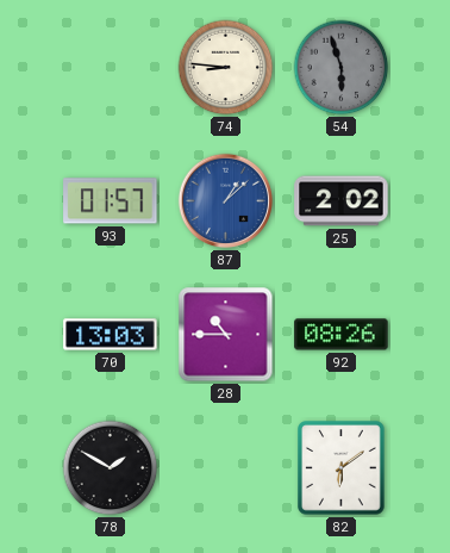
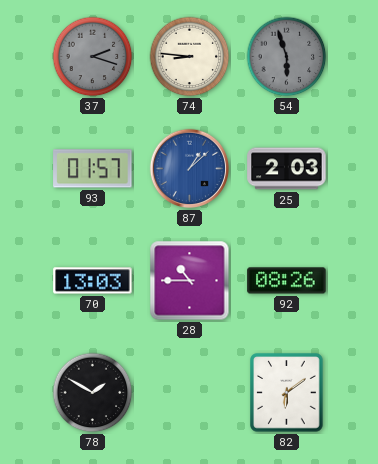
37: none -> 2:18 (93, 57)
25: 2:02 -> 2:03 (287, 169)
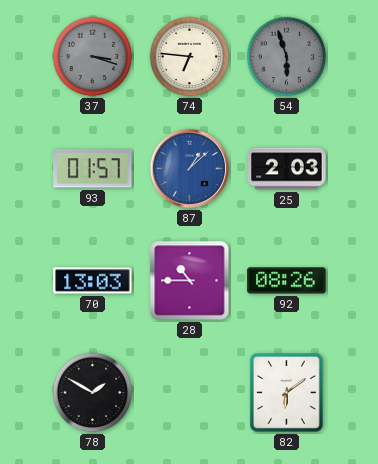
37: 2:18 -> 3:18 (93, 57)
74: 8:46 -> 6:46 (190, 57)
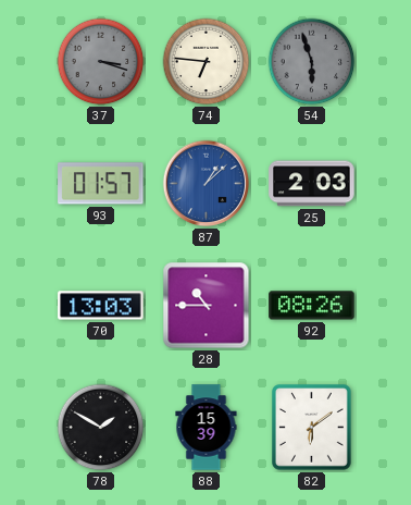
88: none -> 15:39 (207, 428)
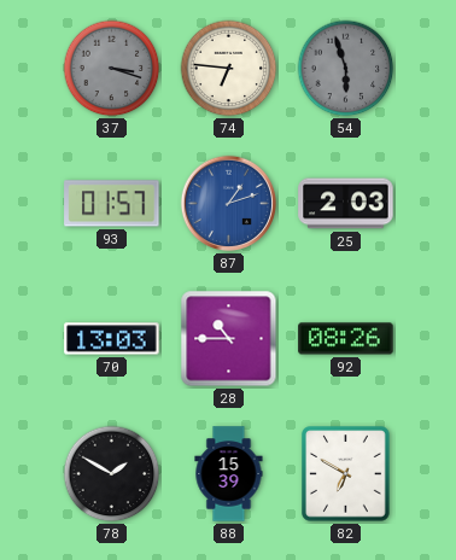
87: 1:08 -> 1:12 (229, 204)
82: 6:09 -> 6:50 (346, 474)
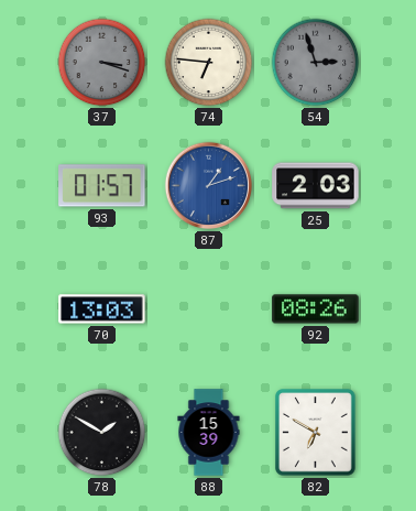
54: 5:57 -> 2:57 (316, 63)
28: 10:45 -> none (229, 339)
